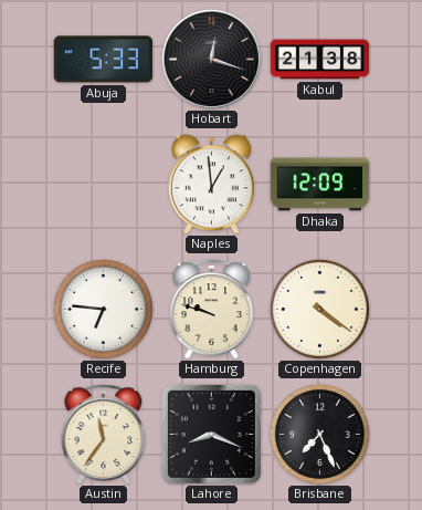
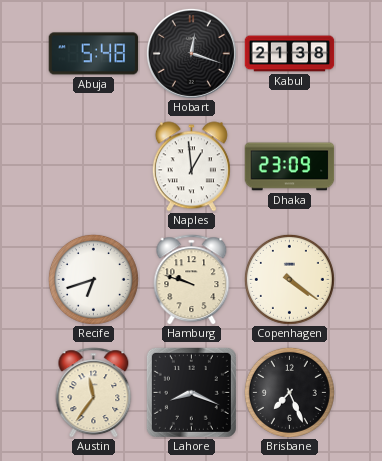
Abuja: 5:33 -> 5:48 (94, 54)
Dhaka: 12:09 -> 23:09 (290, 167)
Recife: 6:46 -> 6:42 (93, 279)
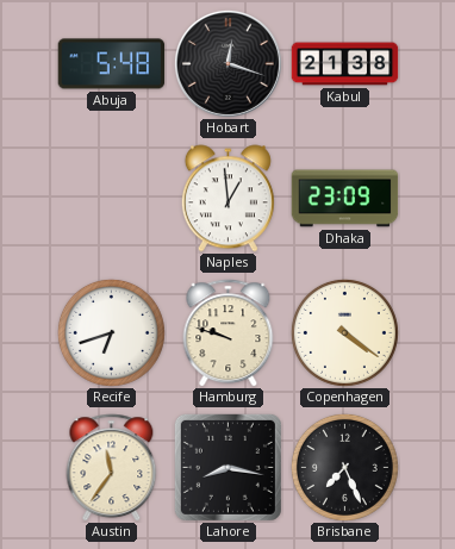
Lahore: 8:19 -> 8:17 (227, 467)
